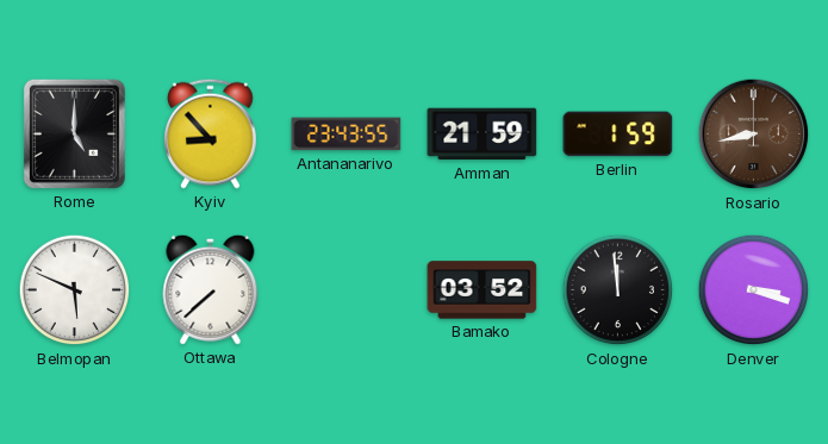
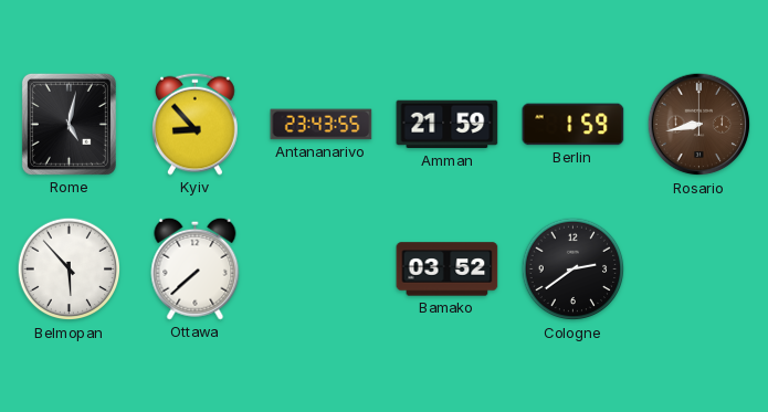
Rome: 5:00 -> 5:02 (69, 124)
Belmopan: 5:49 -> 5:53 (70, 270)
Cologne: 11:59 -> 2:39 (574, 270)
Denver: 3:18 -> none (754, 290)
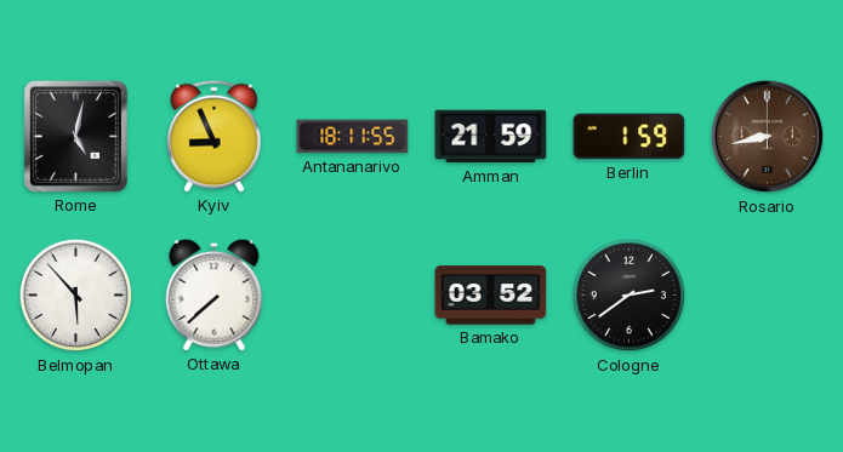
Kyiv: 8:53 -> 8:56 (215, 136)
Antananarivo: 23:43 -> 18:11 (353, 137)
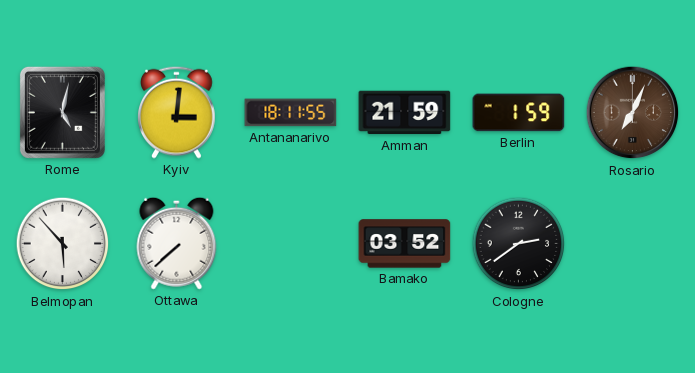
Kyiv: 8:56 -> 3:01 (177, 112)
Rosario: 8:43 -> 7:04 (633, 113)
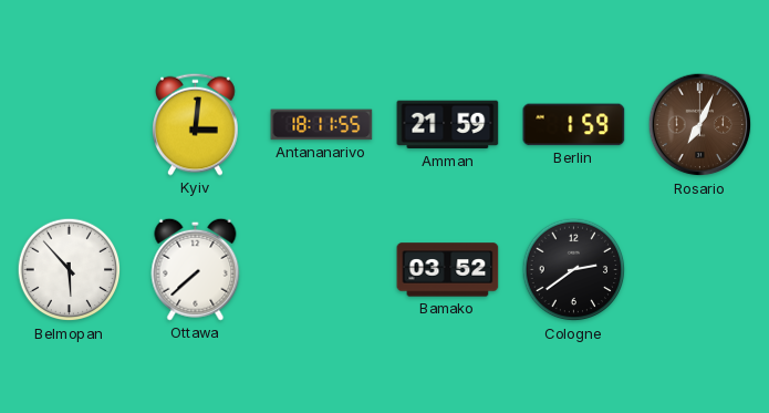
Rome: 5:02 -> none (62, 112)
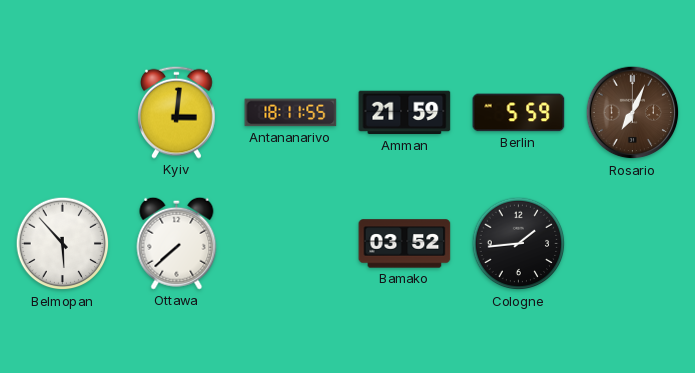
Berlin: 1:59 -> 5:59 (519, 113)
Cologne: 2:39 -> 1:44 (519, 244)
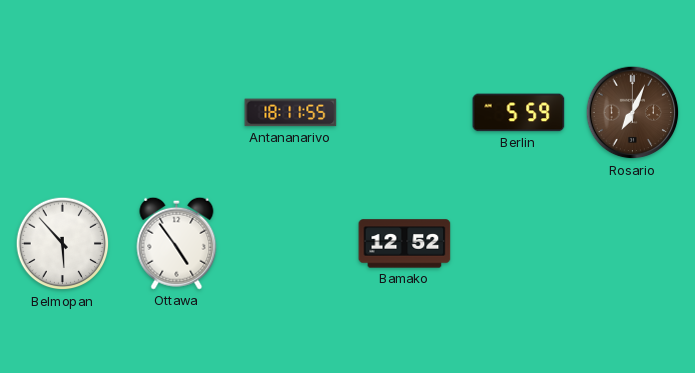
Kyiv: 3:01 -> none (177, 112)
Amman: 21:59 -> none (405, 113)
Ottawa: 7:38 -> 4:54 (177, 243)
Bamako: 03:52 -> 12:52 (405, 244)
Cologne: 1:44 -> none (519, 244)
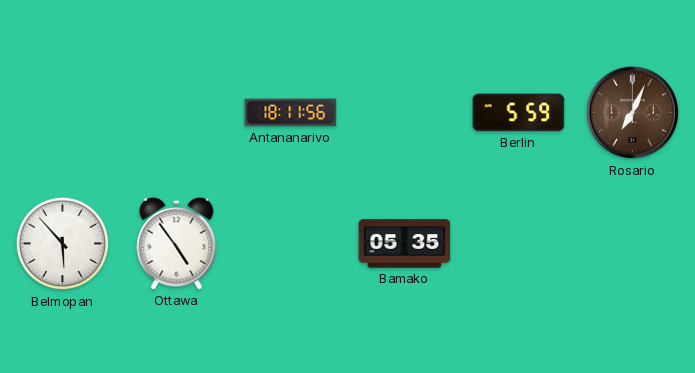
Antananarivo: 18:11:55 -> 18:11:56 (291, 113)
Bamako: 12:52 -> 05:35 (405, 244)
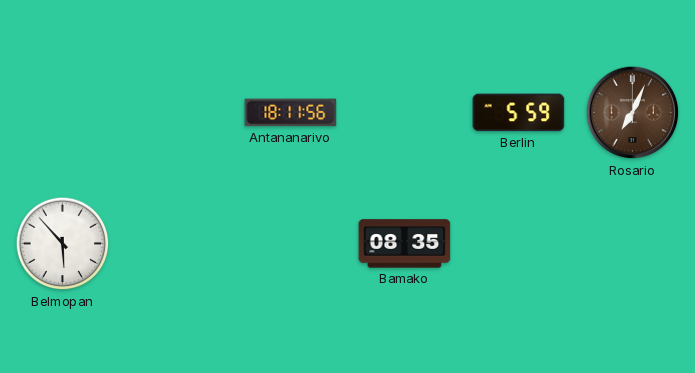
Ottawa: 4:54 -> none (177, 243)
Bamako: 05:35 -> 08:35 (405, 244)
